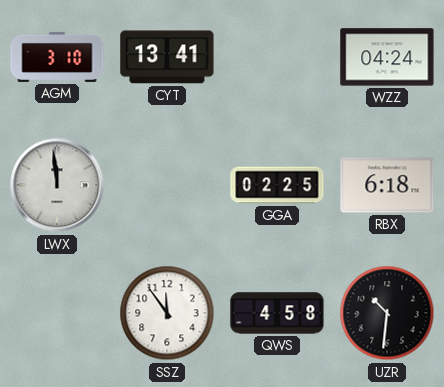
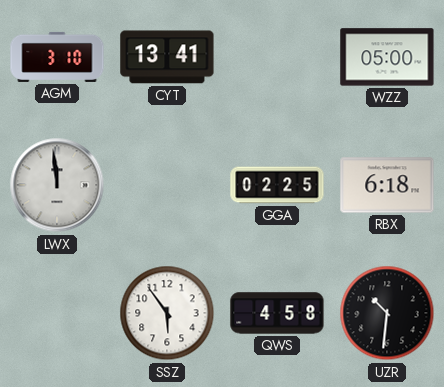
WZZ: 04:24 -> 05:00 (387, 57)
SSZ: 11:54 -> 5:54 (167, 313)
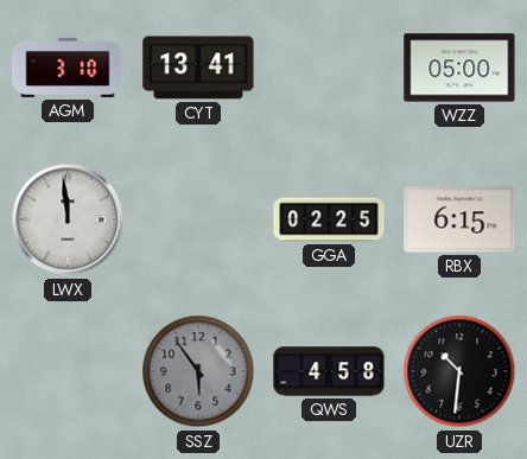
RBX: 6:18 -> 6:15 (459, 219)
SSZ dial: white -> grey (198, 371)
